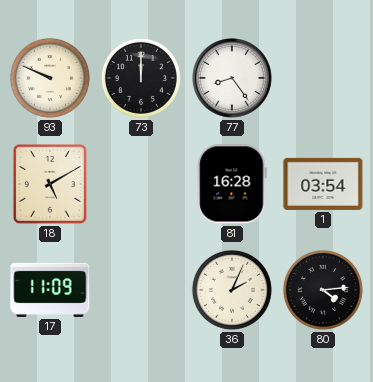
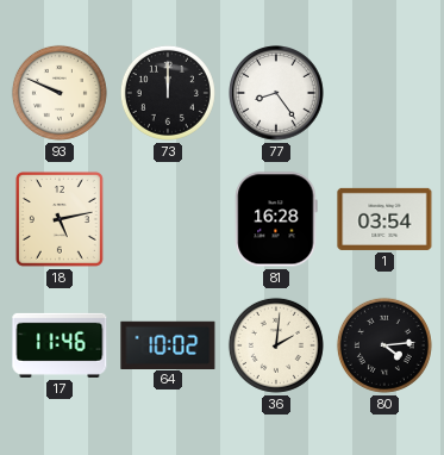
18: 5:10 -> 5:13 (60, 220)
17: 11:09 -> 11:46 (60, 345)
64: none -> 10:02 (168, 344)
36: 2:04 -> 2:01 (276, 345)
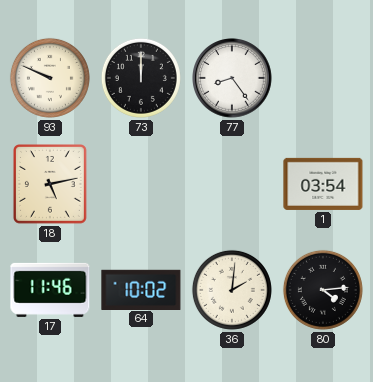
81: 16:28 -> none (276, 219)
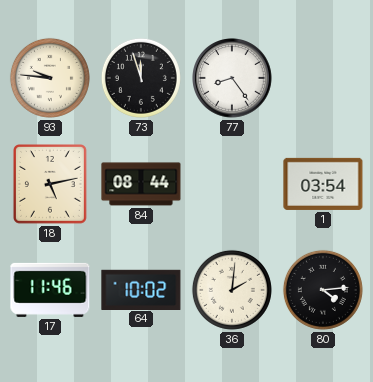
93: 9:49 -> 9:46 (50, 78)
73: 12:00 -> 11:57 (141, 78)
84: none -> 08:44 (141, 184)
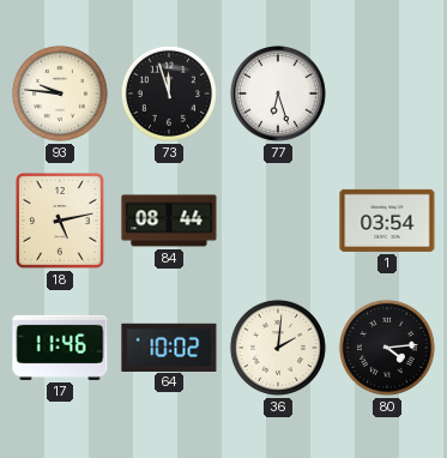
77: 8:24 -> 6:27 (278, 94)
